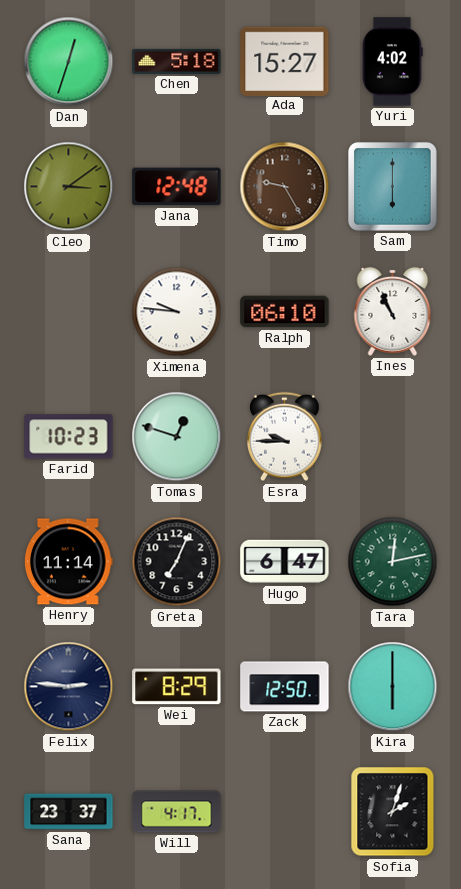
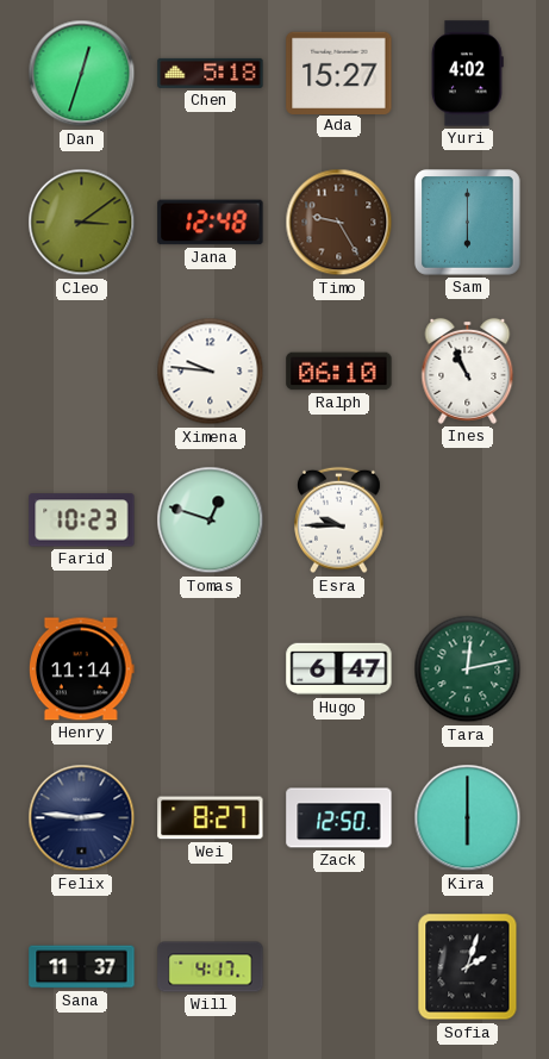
Greta: 7:04 -> none (177, 562)
Wei: 8:29 -> 8:27 (211, 818)
Sana: 23:37 -> 11:37 (82, 967)
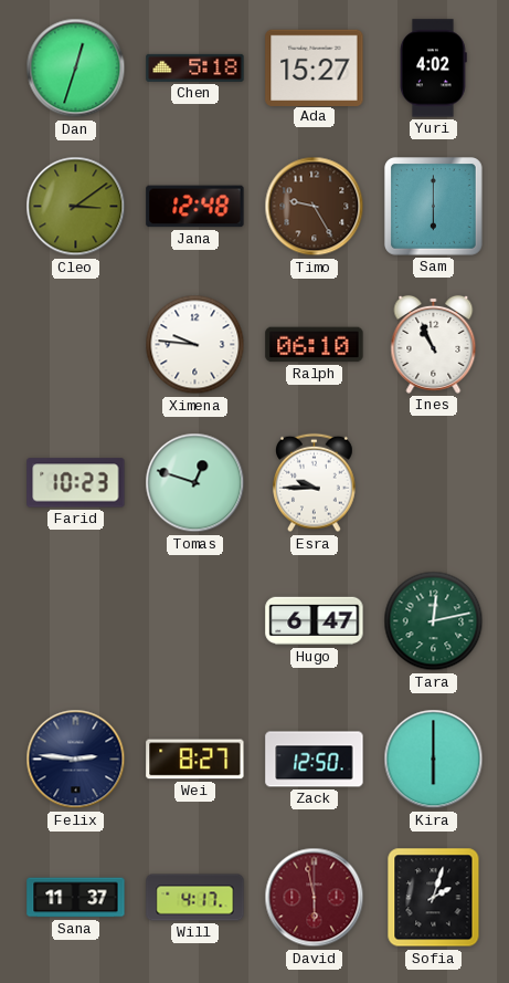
Henry: 11:14 -> none (82, 669)
David: none -> 5:58 (315, 898)
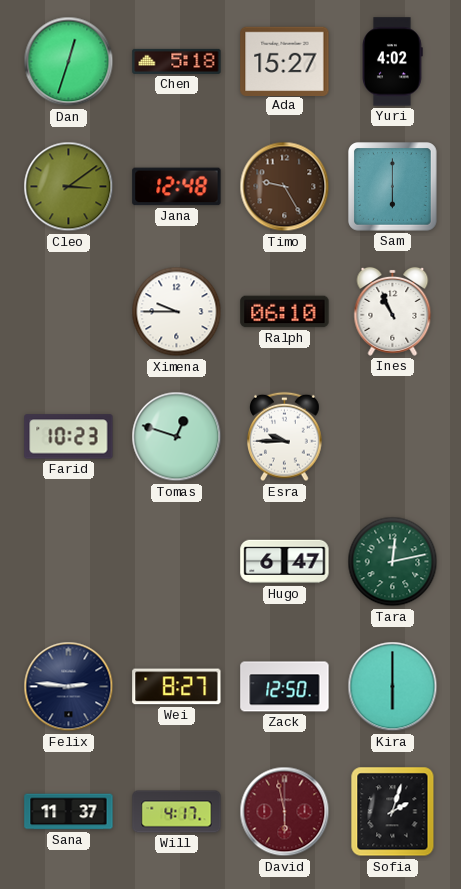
Ximena: 9:46 -> 9:45 (177, 312)
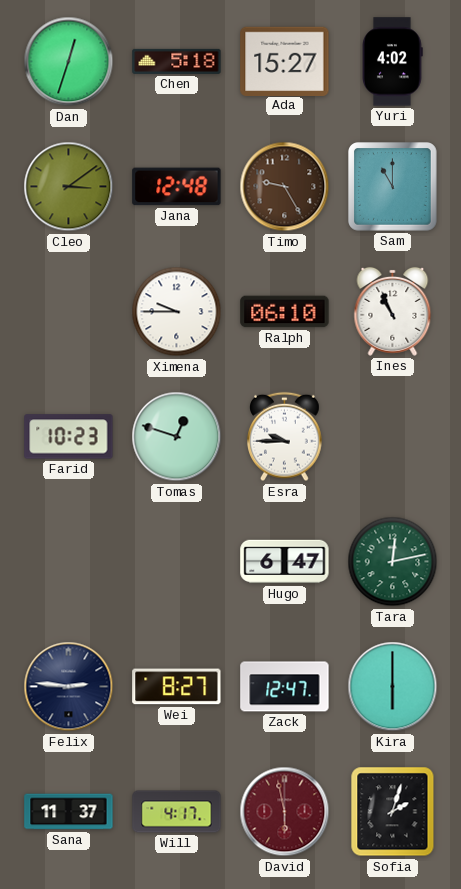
Sam: 6:00 -> 11:00 (393, 187)
Zack: 12:50 -> 12:47 (285, 687)
